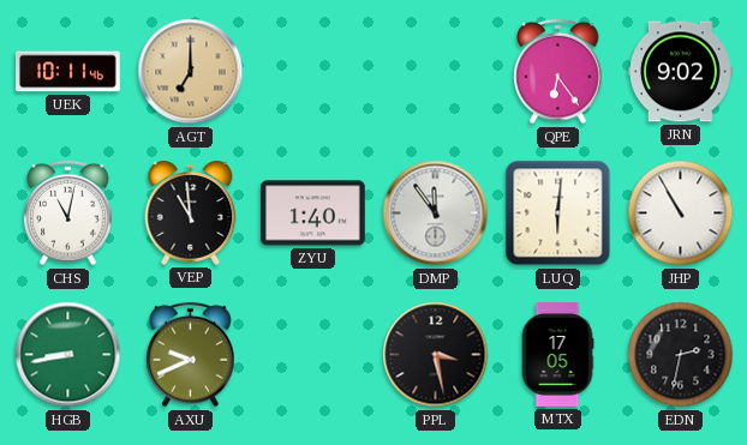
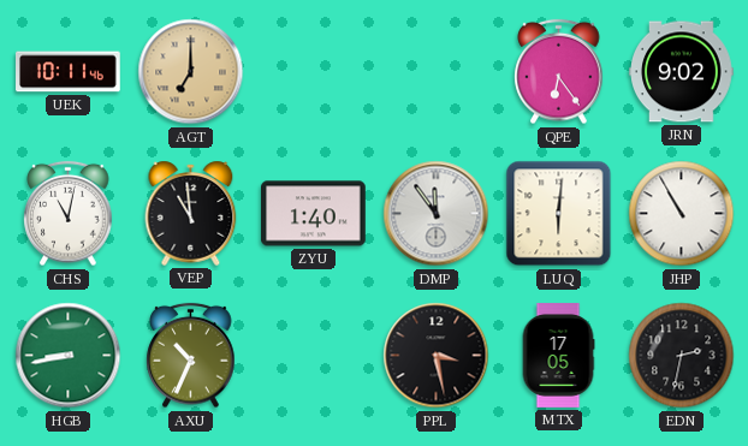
AXU: 9:41 -> 10:34 (191, 356)
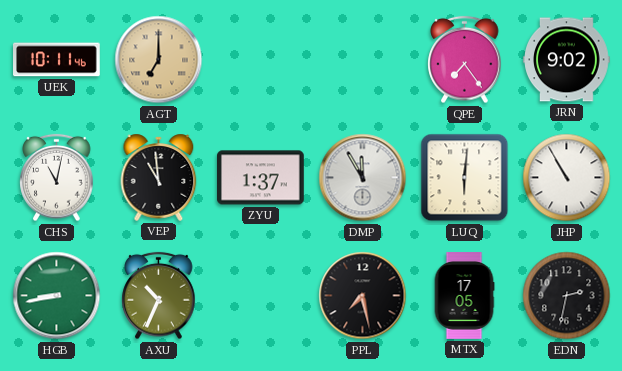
QPE: 6:24 -> 7:24 (465, 60)
ZYU: 1:40 -> 1:37 (261, 178)
DMP: 11:54 -> 11:55 (363, 178)
PPL: 3:28 -> 7:28 (363, 296)
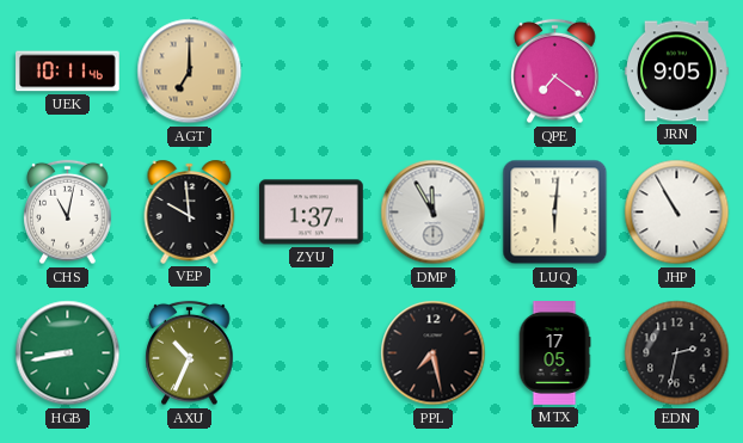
QPE: 7:24 -> 7:21 (555, 72)
JRN: 9:02 -> 9:05 (677, 72)
VEP: 10:59 -> 9:59 (190, 211)
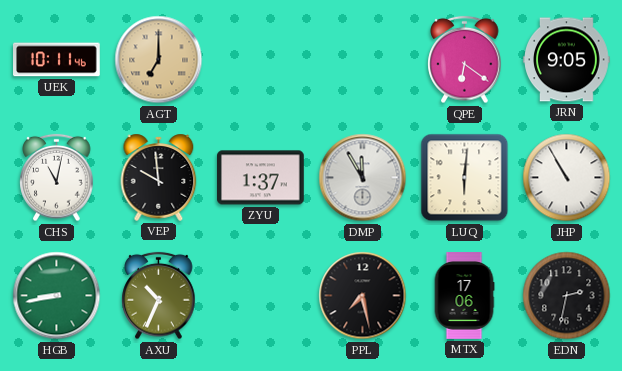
QPE: 7:21 -> 6:21 (465, 60)
MTX: 17:05 -> 17:06 (464, 296)
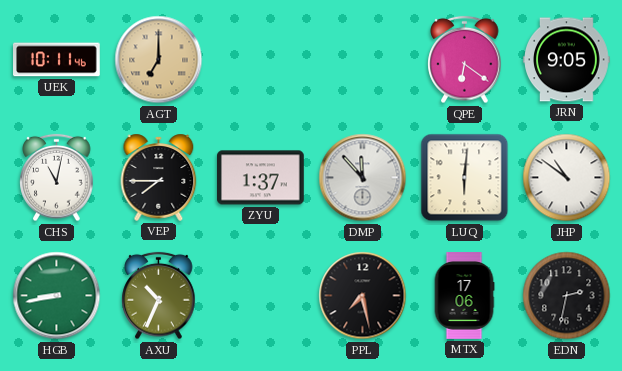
VEP: 9:59 -> 7:45 (159, 177)
DMP: 11:55 -> 11:53 (363, 178)
JHP: 10:55 -> 10:51 (567, 178)
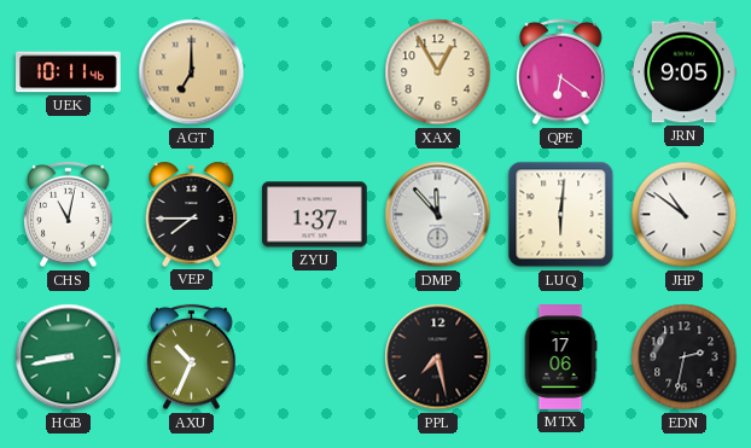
XAX: none -> 12:55 (438, 72)
